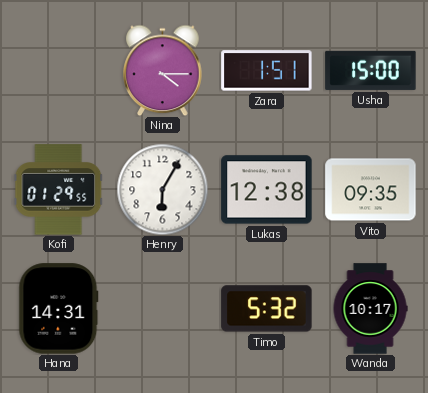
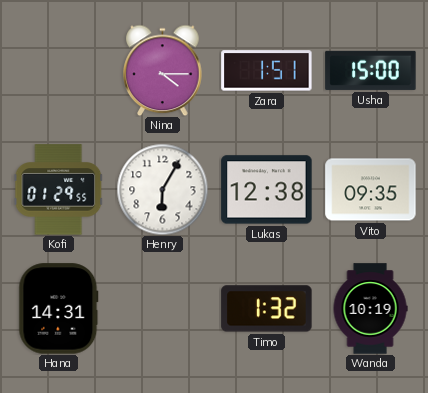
Timo: 5:32 -> 1:32 (267, 309)
Wanda: 10:17 -> 10:19 (370, 309)
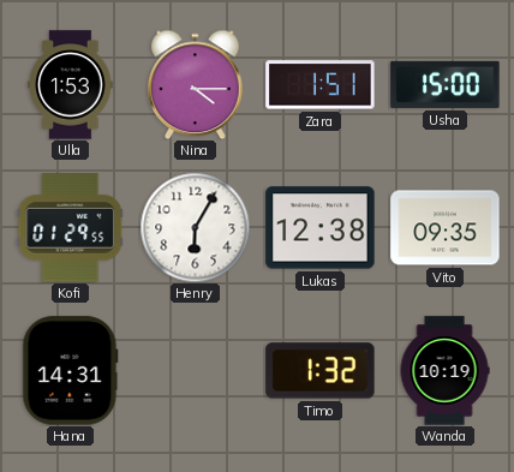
Ulla: none -> 1:53 (71, 85)
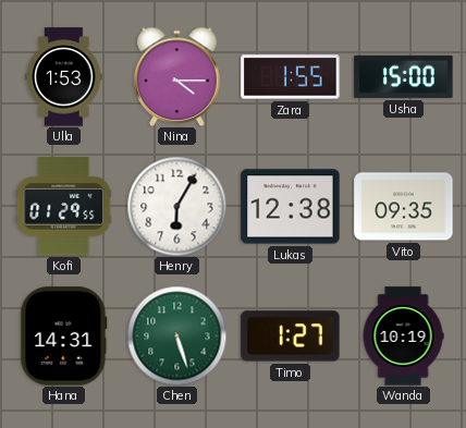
Zara: 1:51 -> 1:55 (291, 77)
Chen: none -> 5:27 (176, 335)
Timo: 1:32 -> 1:27 (291, 337)
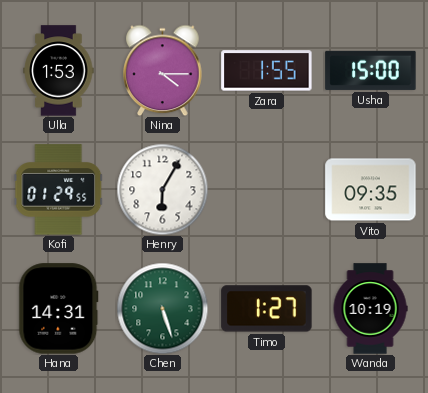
Lukas: 12:38 -> none (291, 207)
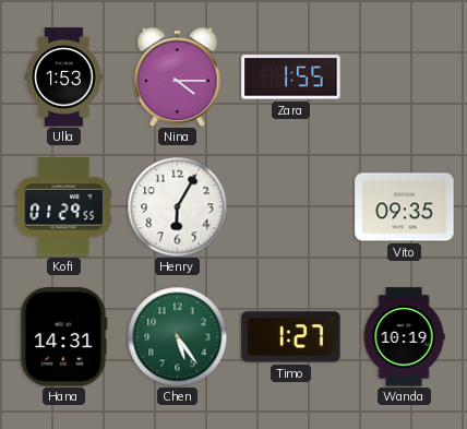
Usha: 15:00 -> none (371, 70)
Chen: 5:27 -> 5:24 (177, 336)
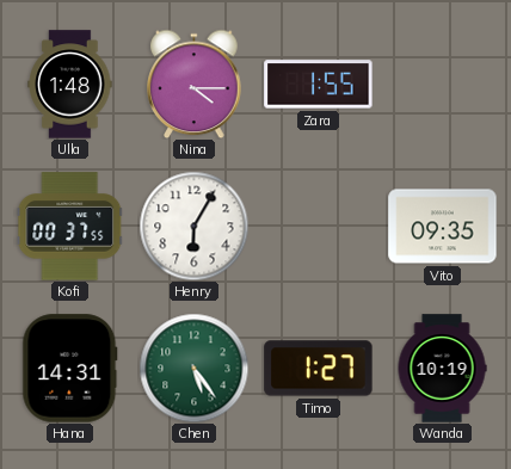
Ulla: 1:53 -> 1:48 (70, 85)
Kofi: 01:29 -> 00:37 (70, 227)
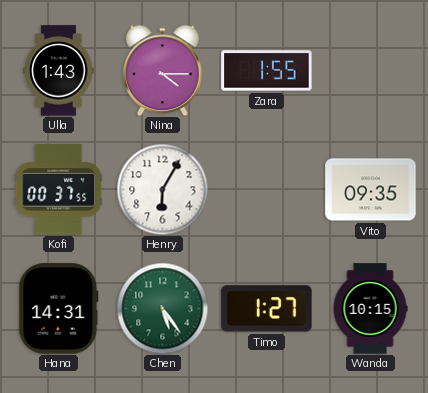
Ulla: 1:48 -> 1:43 (59, 71)
Wanda: 10:19 -> 10:15 (370, 309)
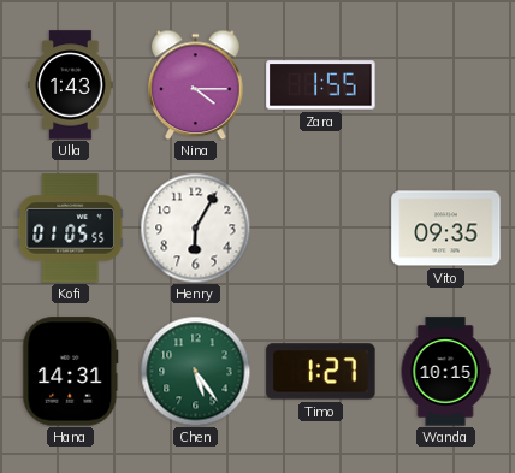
Kofi: 00:37 -> 01:05 (71, 229)
